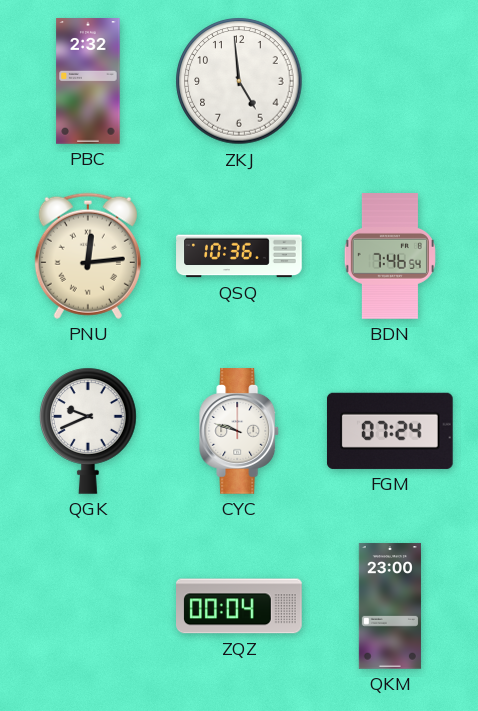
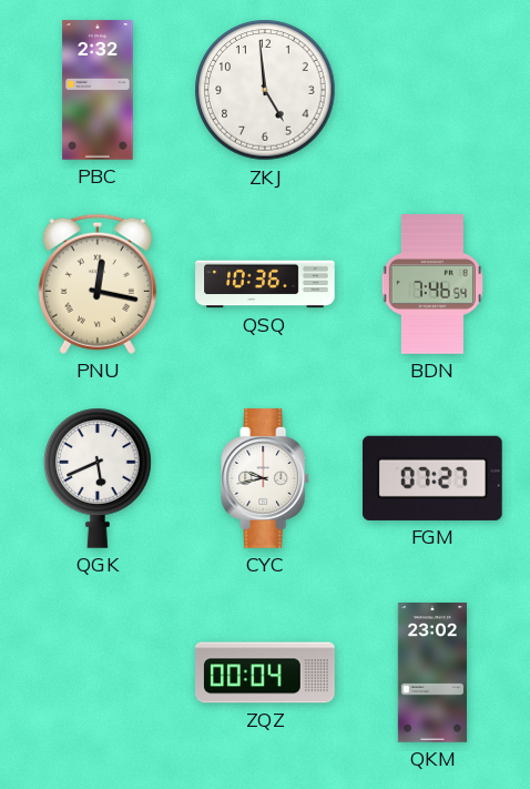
PNU: 12:14 -> 12:17 (98, 284)
QGK: 9:41 -> 5:41 (98, 478)
CYC: 9:48 -> 9:43 (266, 478)
FGM: 07:24 -> 07:27 (432, 478)
QKM: 23:00 -> 23:02 (432, 672)
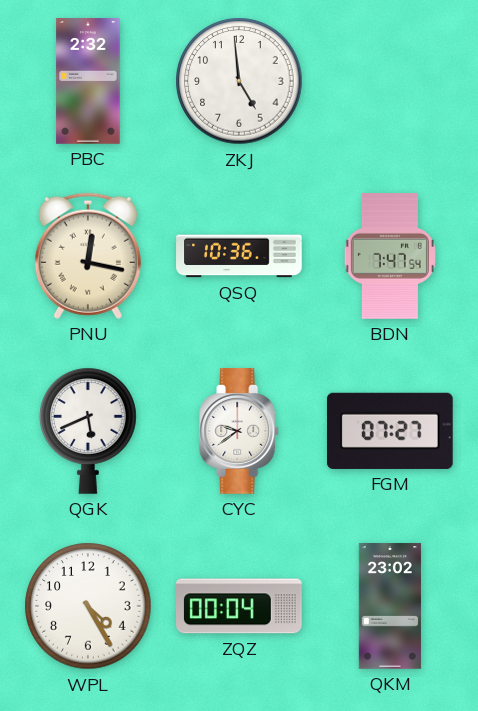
BDN: 7:46 -> 7:47 (390, 256)
CYC: 9:43 -> 9:39 (240, 431)
WPL: none -> 4:25 (88, 606)
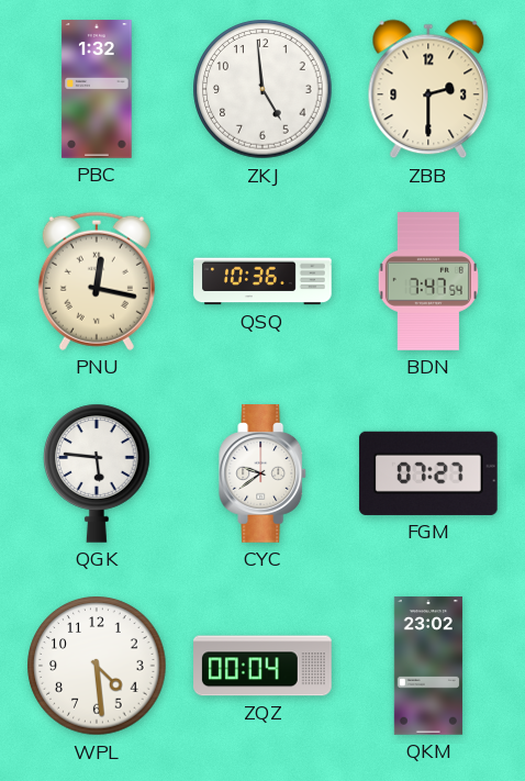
PBC: 2:32 -> 1:32 (97, 89)
ZBB: none -> 2:30 (428, 89)
QGK: 5:41 -> 5:46 (97, 473)
WPL: 4:25 -> 4:29 (97, 666)
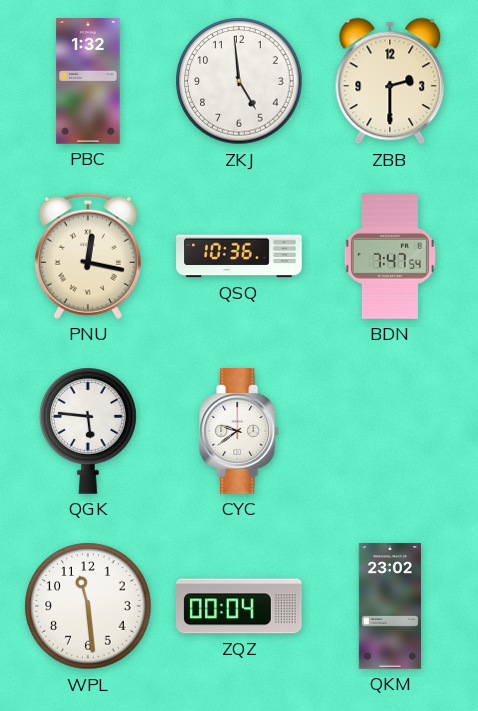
FGM: 07:27 -> none (428, 473)
WPL: 4:29 -> 11:29 (88, 606)
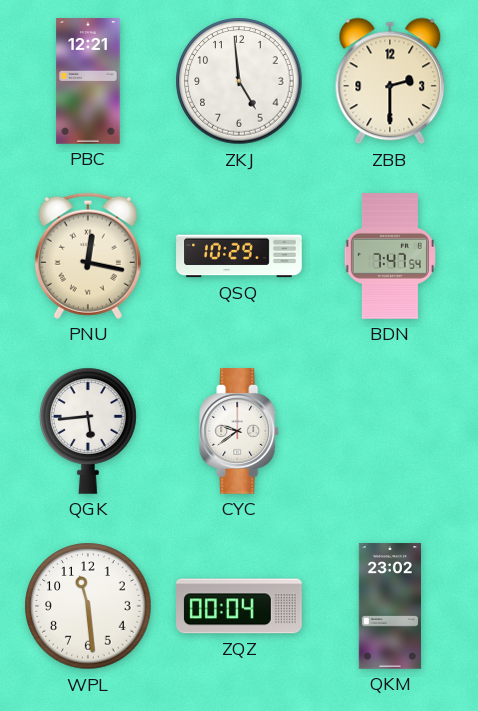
PBC: 1:32 -> 12:21 (88, 81)
QSQ: 10:36 -> 10:29 (239, 256)
QGK: 5:46 -> 5:44 (88, 431)
